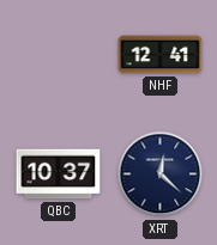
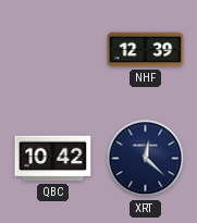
NHF: 12:41 -> 12:39 (146, 50)
QBC: 10:37 -> 10:42 (53, 159)
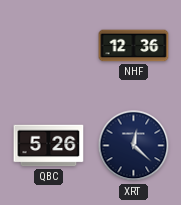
NHF: 12:39 -> 12:36 (134, 46)
QBC: 10:42 -> 5:26 (49, 146)
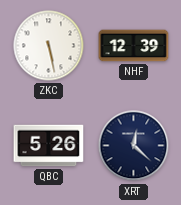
ZKC: none -> 5:28 (49, 46)
NHF: 12:36 -> 12:39 (134, 46)
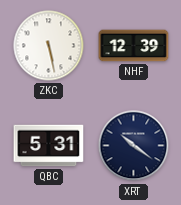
QBC: 5:26 -> 5:31 (49, 146)
XRT: 12:22 -> 10:21 (134, 146)
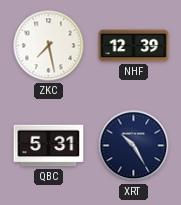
ZKC: 5:28 -> 7:28 (49, 46)
XRT: 10:21 -> 10:25 (134, 146)
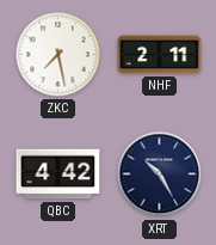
NHF: 12:39 -> 2:11 (160, 55)
QBC: 5:31 -> 4:42 (58, 174)
